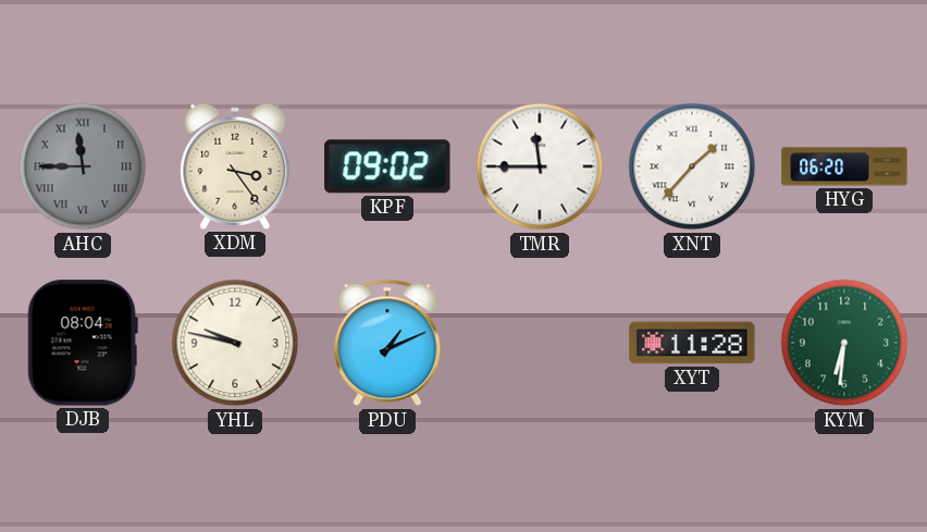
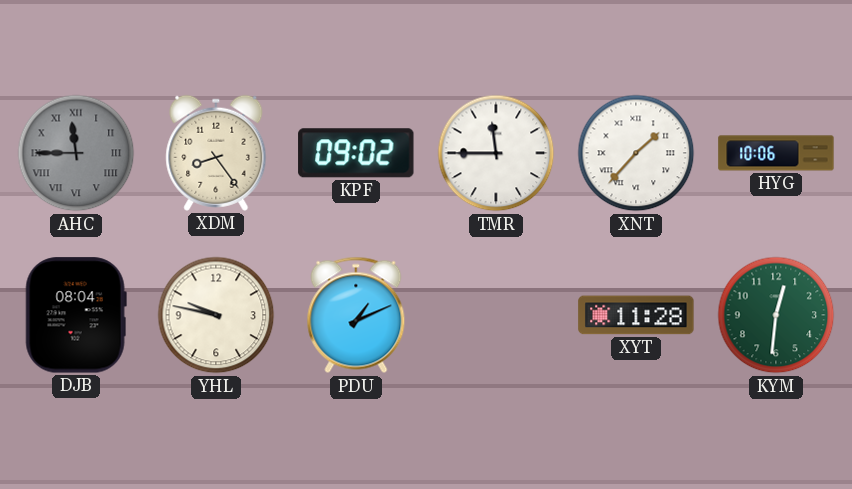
XDM: 3:24 -> 8:24 (216, 153)
HYG: 06:20 -> 10:06 (776, 153)
KYM: 6:31 -> 12:31 (776, 315)
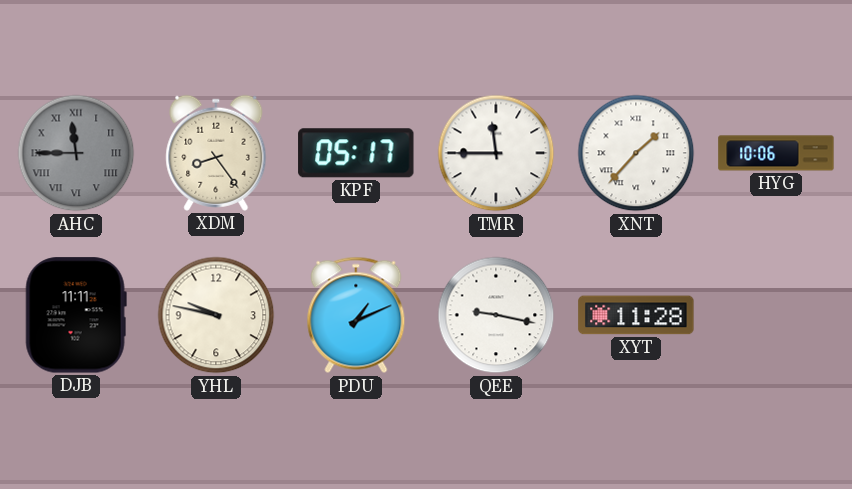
KPF: 09:02 -> 05:17 (356, 153)
DJB: 08:04 -> 11:11 (76, 315)
QEE: none -> 9:17 (496, 315)
KYM: 12:31 -> none (776, 315)
